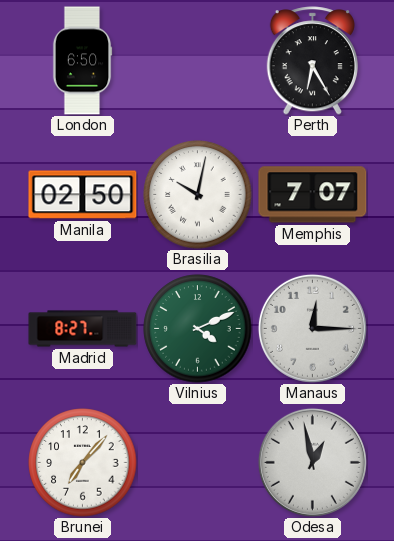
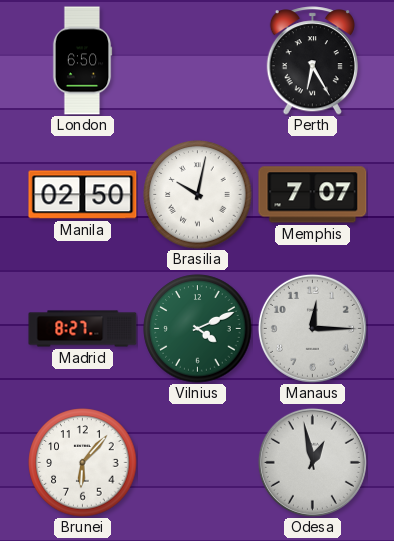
Brunei: 7:07 -> 6:07 (83, 463)
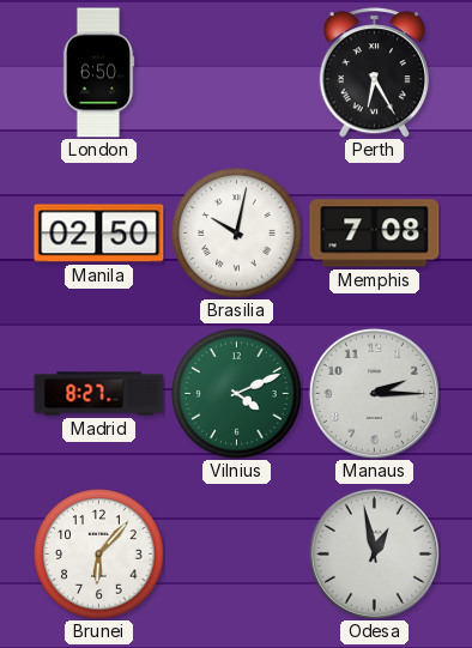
Memphis: 7:07 -> 7:08 (375, 234)
Manaus: 12:15 -> 2:15 (374, 393)
